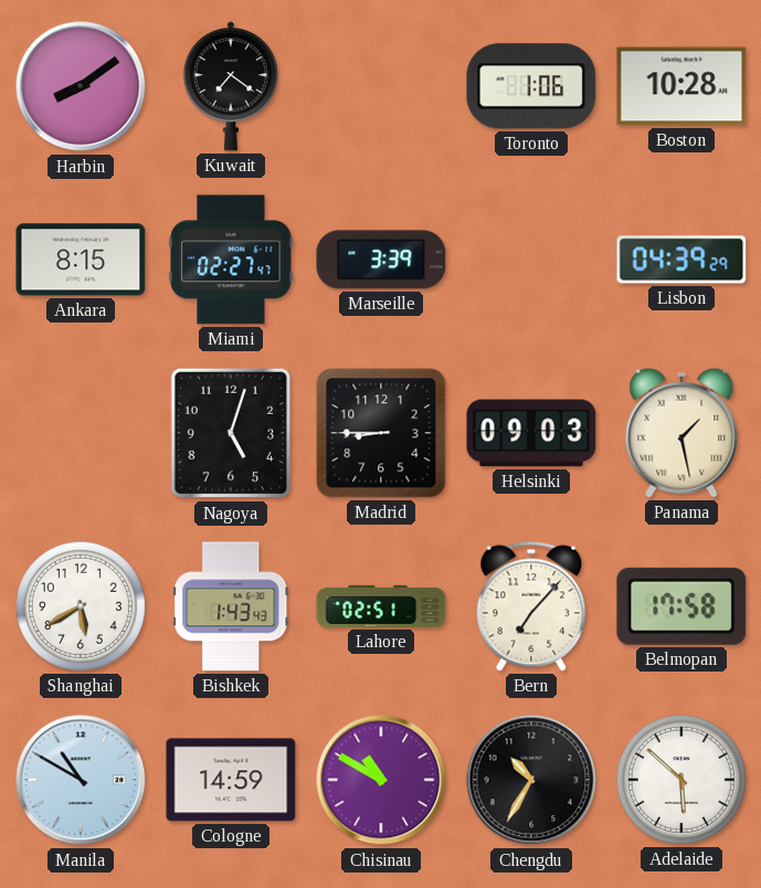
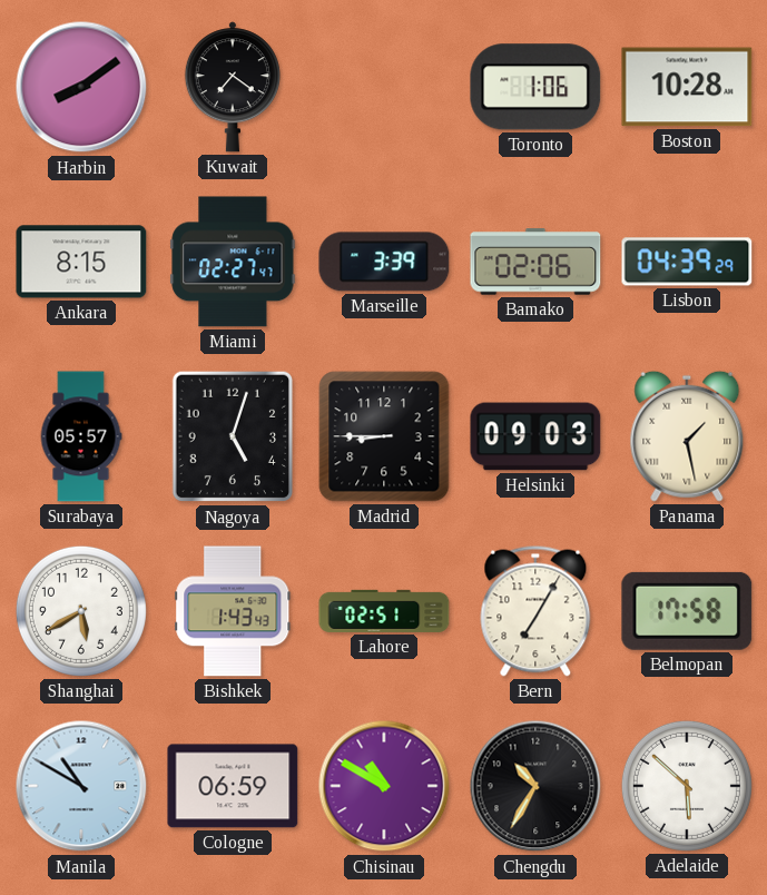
Bamako: none -> 02:06 (535, 262)
Surabaya: none -> 05:57 (81, 436)
Bern: 7:07 -> 7:05 (535, 611)
Cologne: 14:59 -> 06:59 (233, 786)
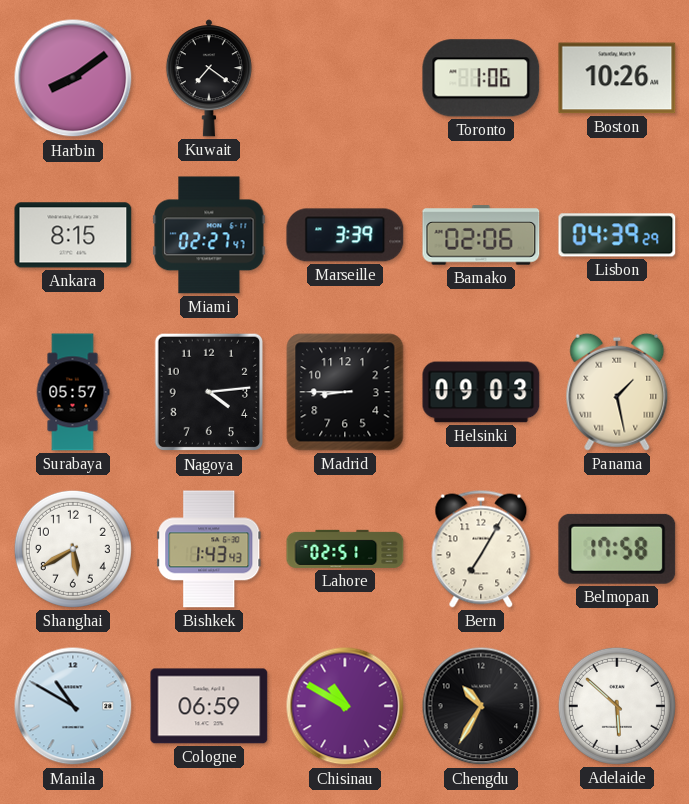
Boston: 10:28 -> 10:26 (617, 78)
Nagoya: 5:03 -> 4:14 (209, 392)
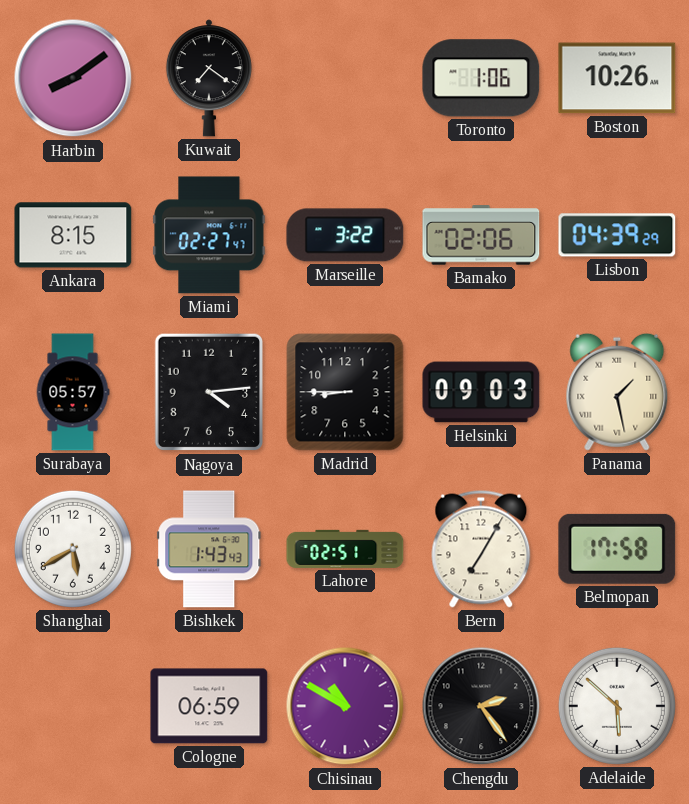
Marseille: 3:39 -> 3:22 (345, 235)
Manila: 10:50 -> none (73, 706)
Chengdu: 10:35 -> 2:24 (481, 706)
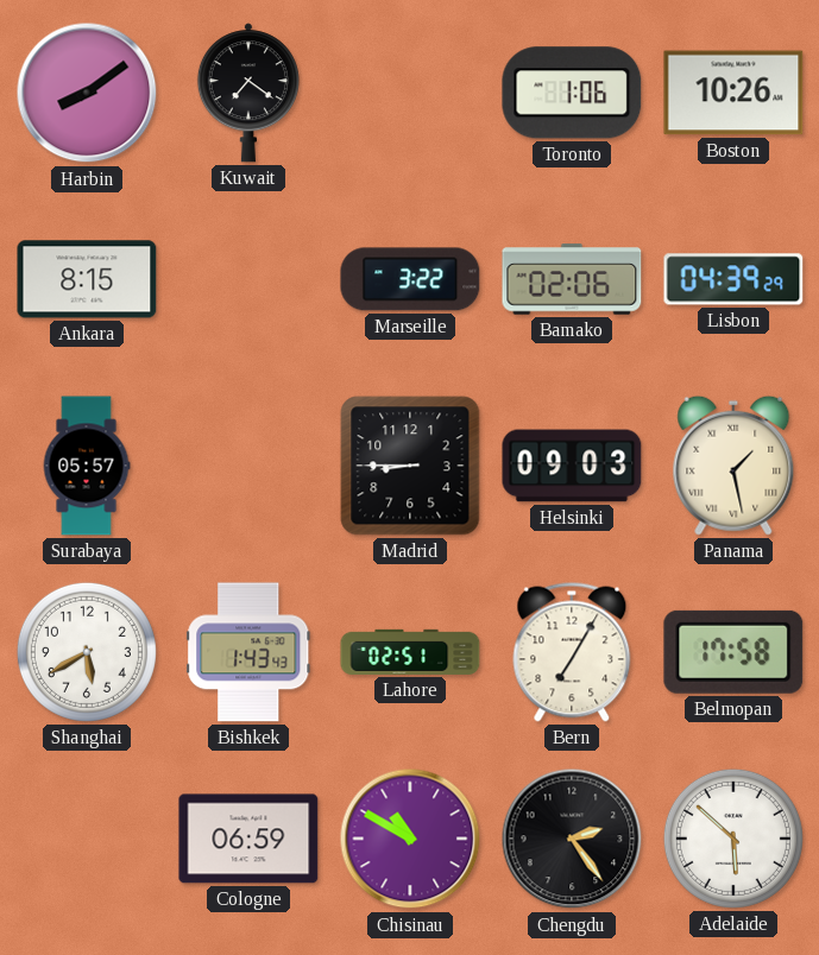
Miami: 02:27 -> none (209, 235)
Nagoya: 4:14 -> none (209, 392)
